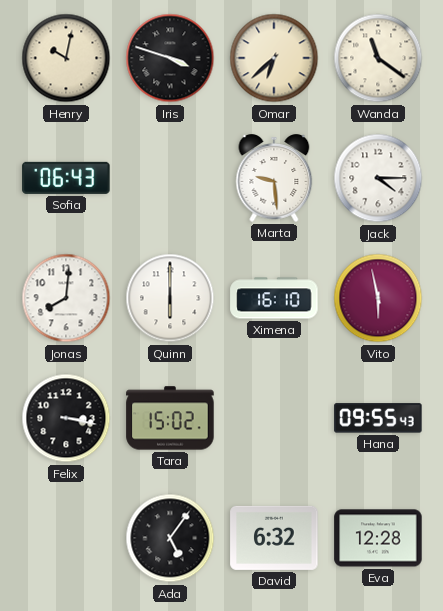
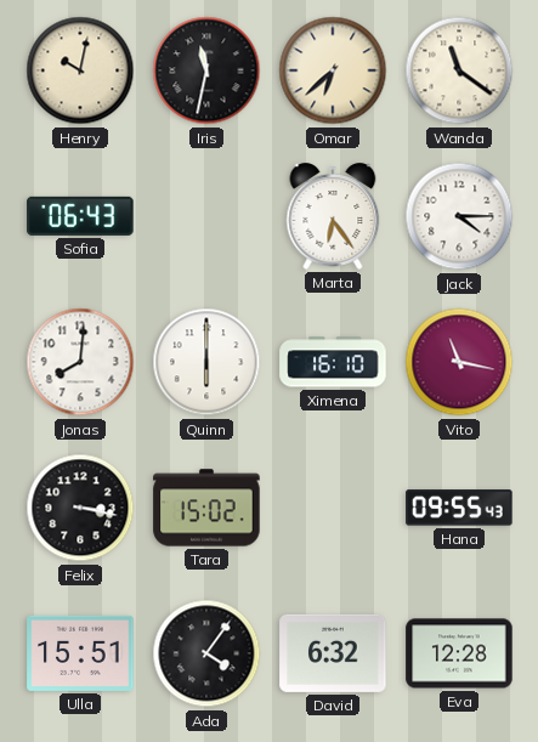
Iris: 3:48 -> 11:32 (206, 70)
Marta: 9:29 -> 6:24 (333, 216)
Vito: 5:58 -> 11:17 (459, 362)
Ulla: none -> 15:51 (80, 653)
Ada: 5:06 -> 4:06 (206, 653)
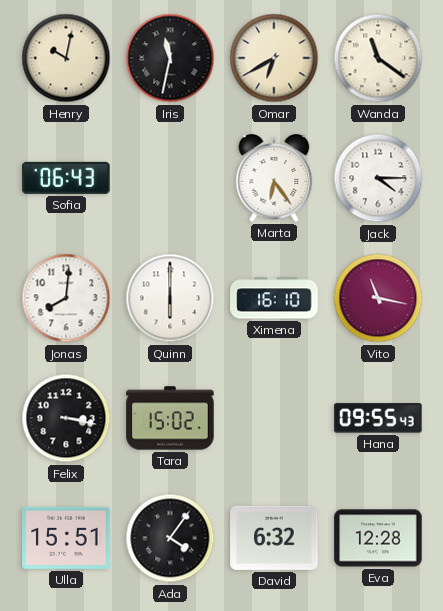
Omar: 6:38 -> 6:40 (274, 58)
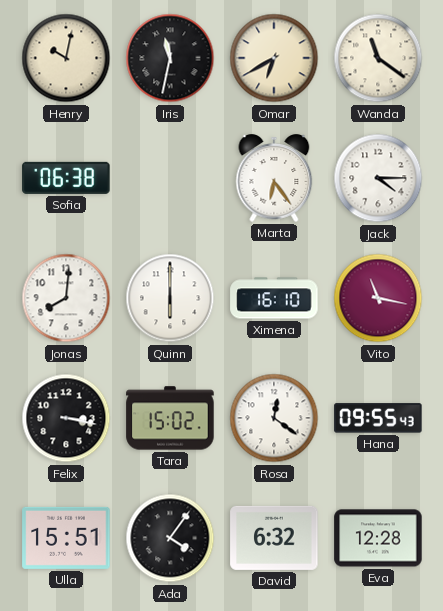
Sofia: 06:43 -> 06:38 (66, 178)
Rosa: none -> 12:21 (274, 418)
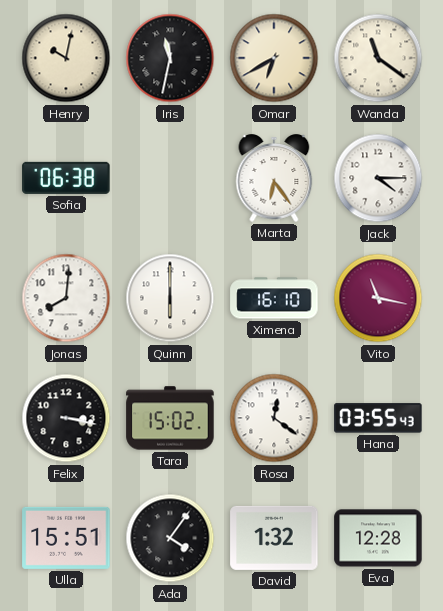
Hana: 09:55 -> 03:55 (378, 418)
David: 6:32 -> 1:32 (274, 538)
